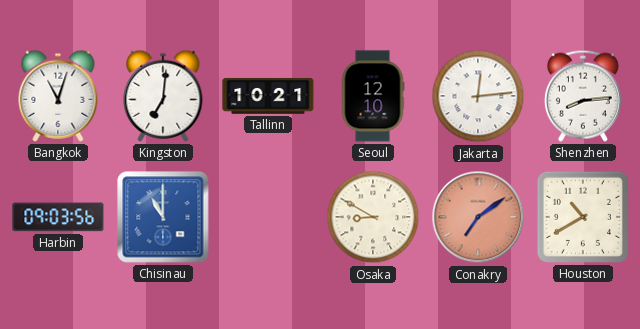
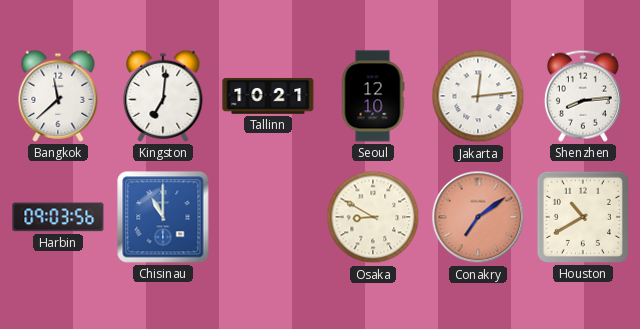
Bangkok: 11:03 -> 11:38 (58, 96)
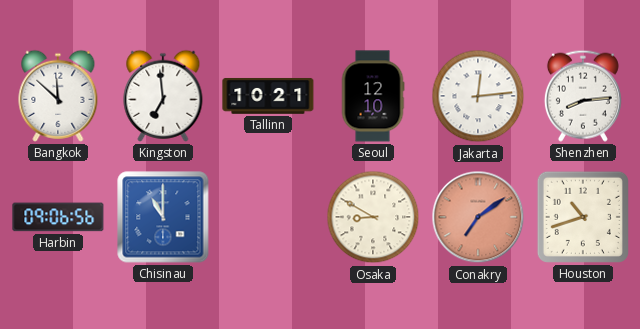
Bangkok: 11:38 -> 11:52 (58, 96)
Kingston: 7:01 -> 6:59 (163, 96)
Harbin: 09:03 -> 09:06 (58, 217)
Houston: 10:40 -> 10:42 (583, 217)
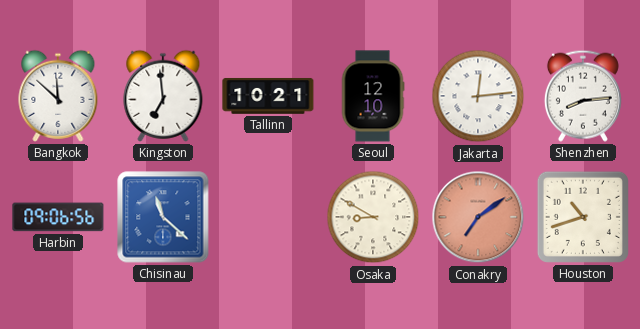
Chisinau: 11:00 -> 11:22 (163, 217)
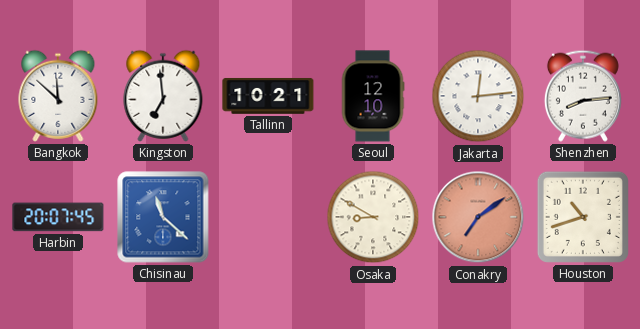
Harbin: 09:06 -> 20:07 (58, 217)
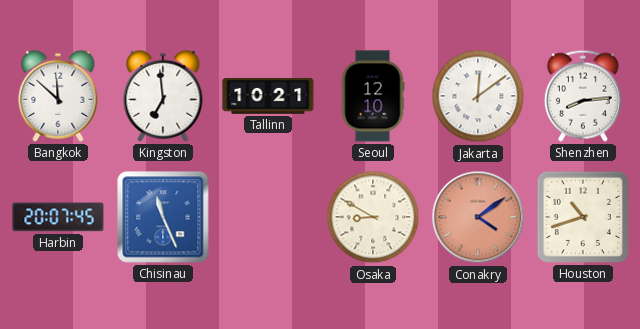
Jakarta: 12:14 -> 12:09 (478, 96)
Chisinau: 11:22 -> 11:26 (163, 217)
Conakry: 7:09 -> 4:09 (478, 217)
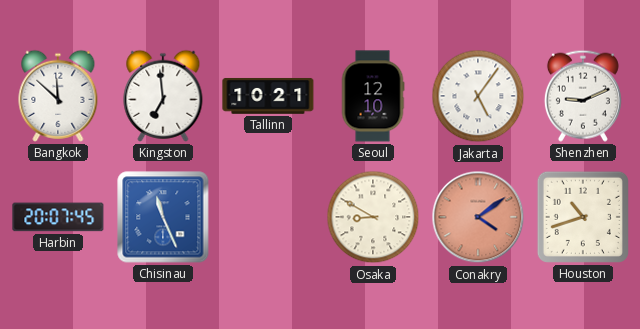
Jakarta: 12:09 -> 5:06 (478, 96)
Shenzhen: 8:14 -> 9:11 (583, 96)
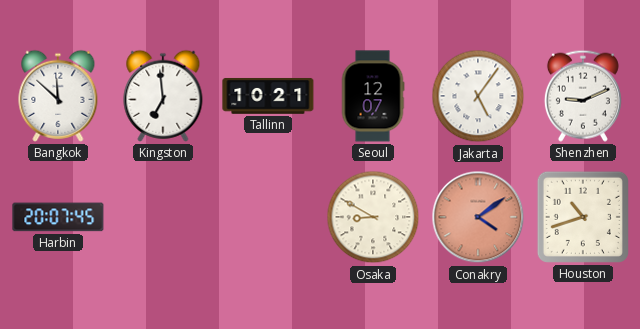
Seoul: 12:10 -> 12:07 (373, 96)
Chisinau: 11:26 -> none (163, 217)
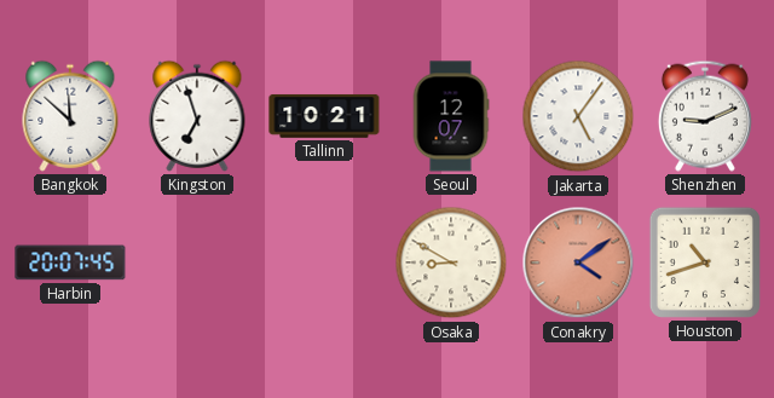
Kingston: 6:59 -> 6:57 (197, 116)
